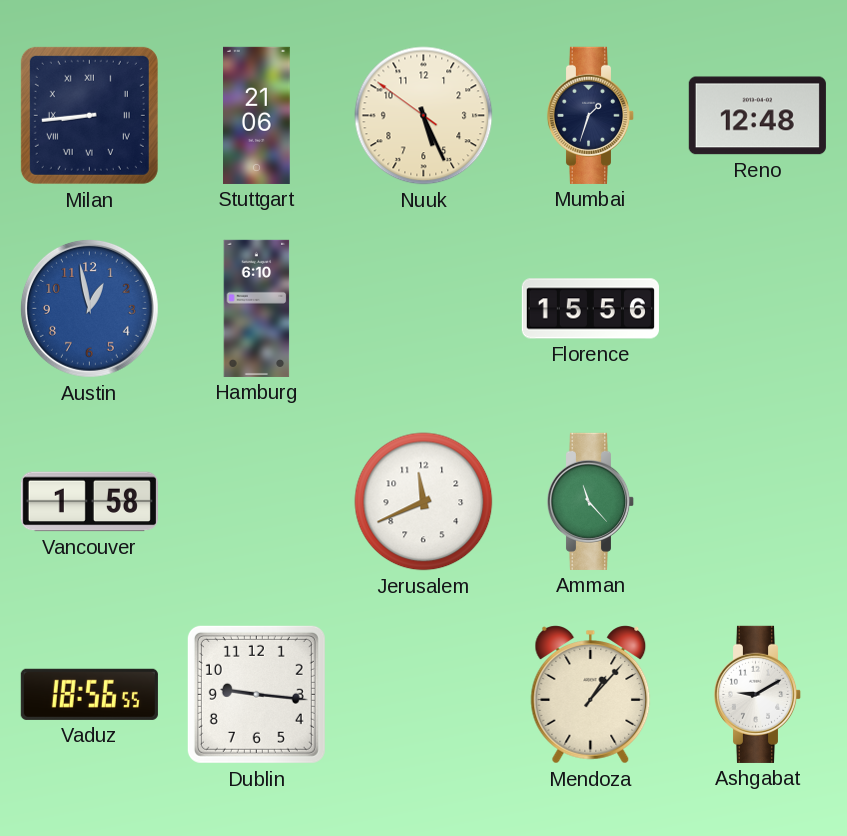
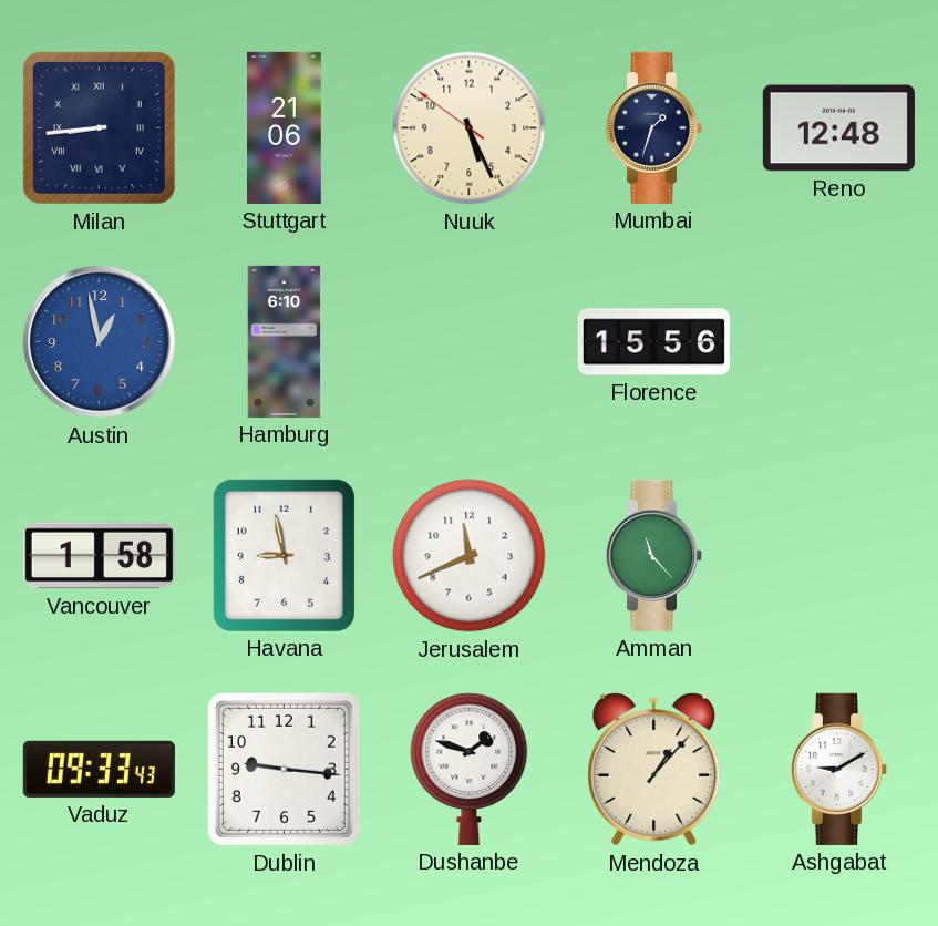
Havana: none -> 8:58 (284, 555)
Vaduz: 18:56 -> 09:33 (99, 769)
Dushanbe: none -> 1:48 (470, 769)
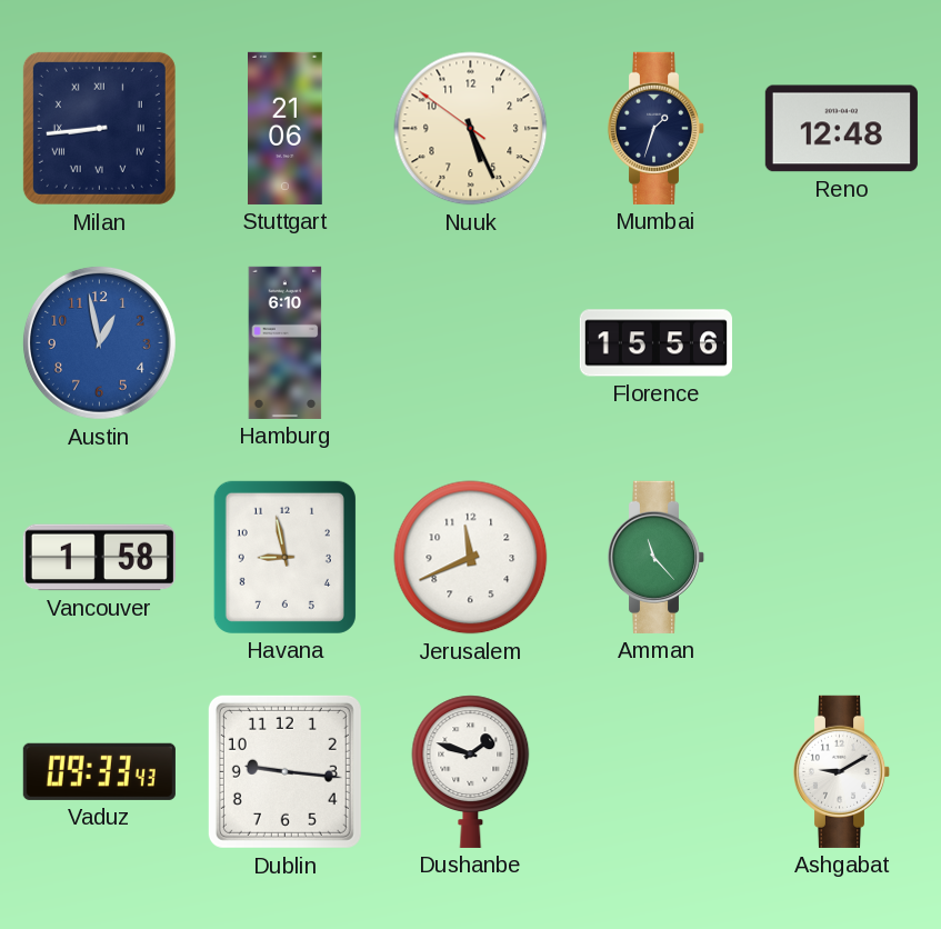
Mendoza: 1:07 -> none (654, 770)
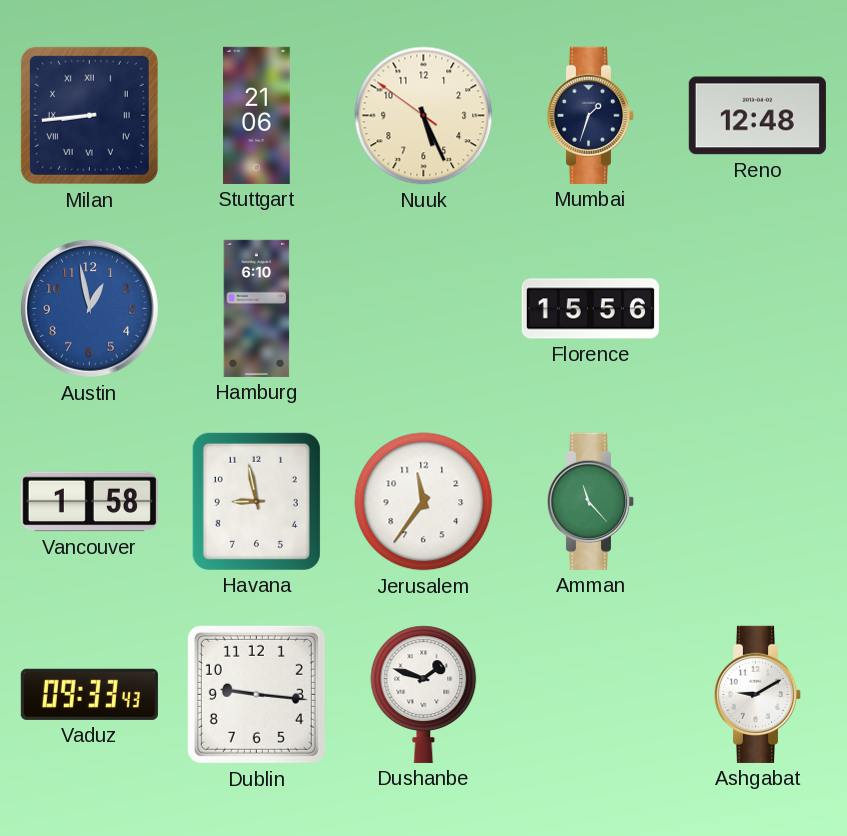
Jerusalem: 11:41 -> 11:36 (424, 502)
